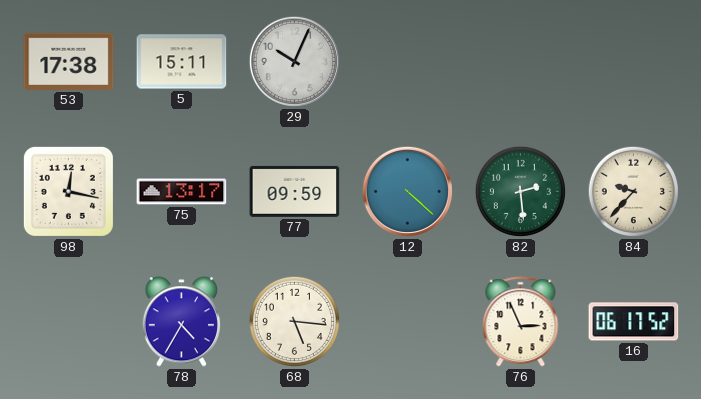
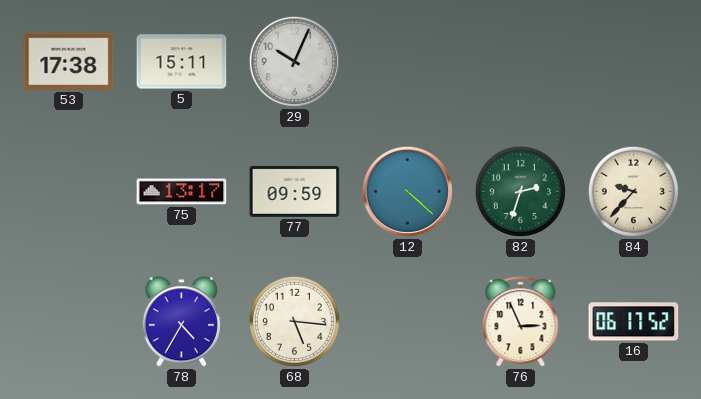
98: 12:17 -> none (68, 191)
82: 2:29 -> 2:33 (520, 191)
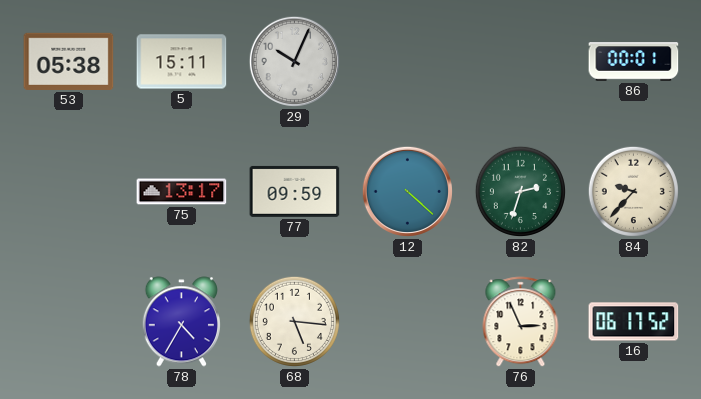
53: 17:38 -> 05:38 (69, 61)
86: none -> 00:01 (634, 62)
